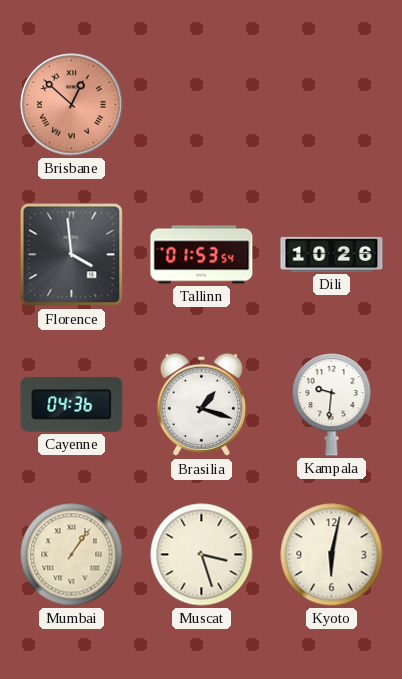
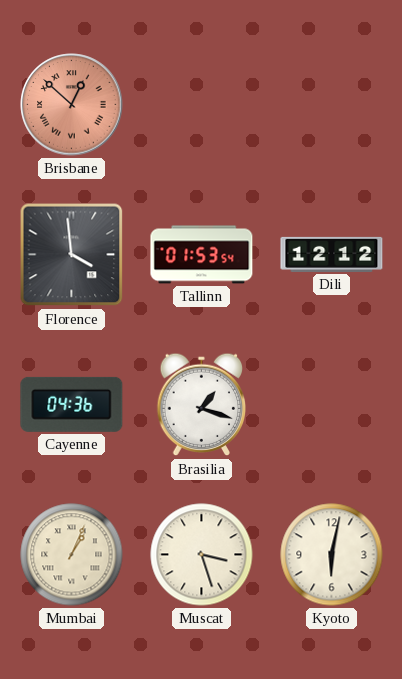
Dili: 10:26 -> 12:12 (332, 254)
Kampala: 9:31 -> none (332, 405)
Mumbai: 1:06 -> 1:04 (72, 555)
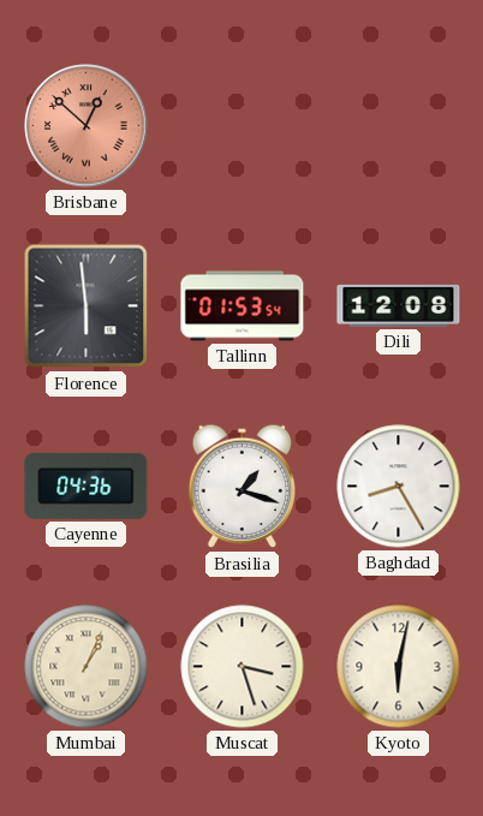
Florence: 3:59 -> 5:59 (87, 306)
Dili: 12:12 -> 12:08 (399, 305)
Baghdad: none -> 8:25 (399, 487)
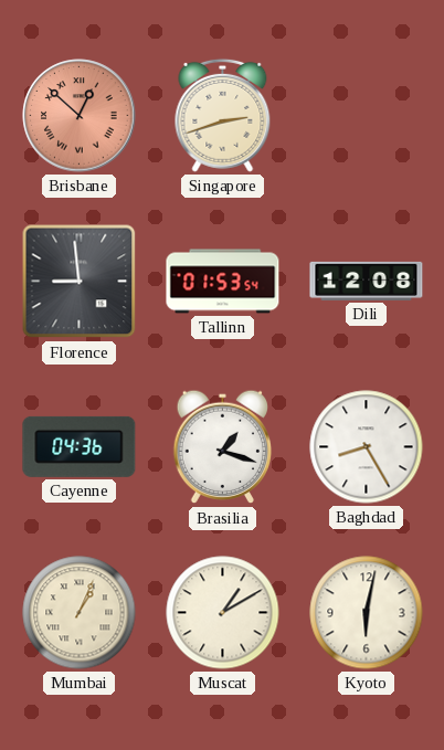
Singapore: none -> 2:42 (223, 115)
Florence: 5:59 -> 8:59 (80, 282)
Muscat: 3:27 -> 1:10 (223, 613)
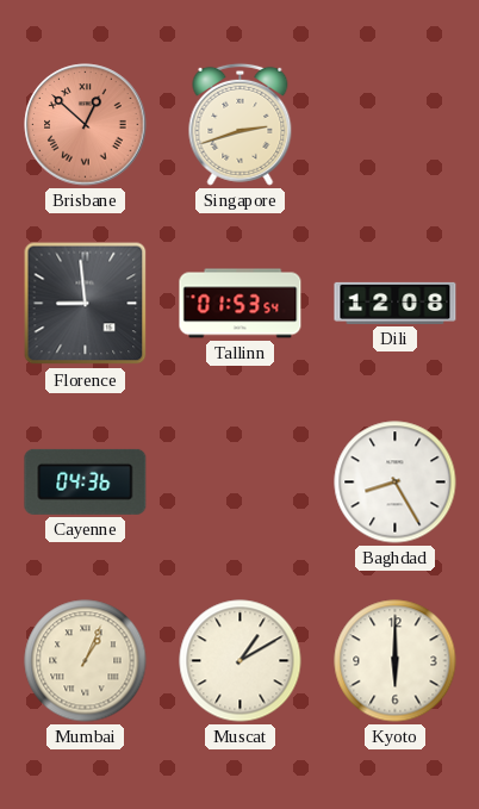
Brasilia: 1:18 -> none (223, 447)
Kyoto: 6:02 -> 6:00 (396, 661)
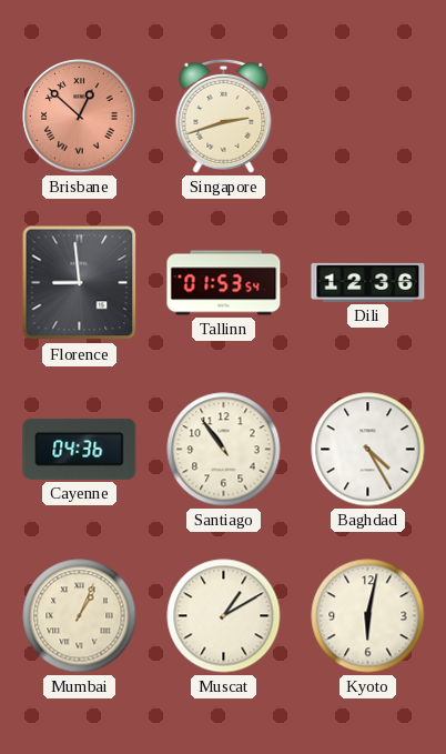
Dili: 12:08 -> 12:36 (368, 282)
Santiago: none -> 10:54 (224, 450)
Baghdad: 8:25 -> 4:25 (368, 450)
Kyoto: 6:00 -> 6:02 (368, 616)
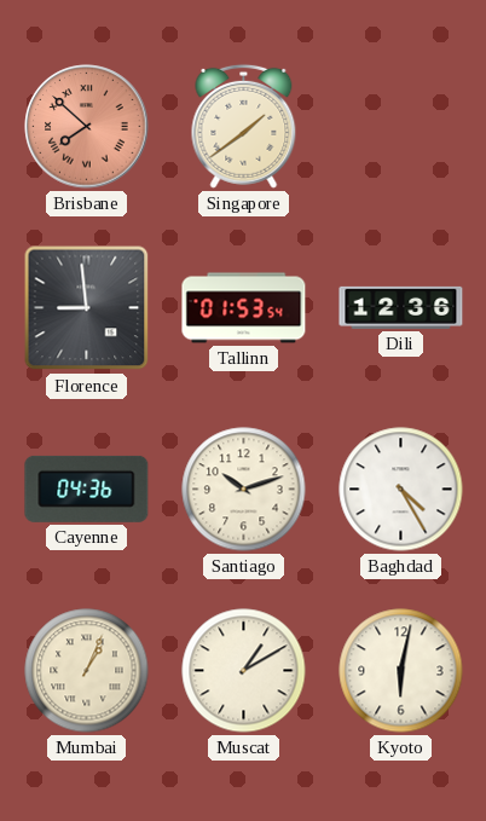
Brisbane: 12:52 -> 7:52 (87, 127)
Singapore: 2:42 -> 1:39 (244, 126)
Santiago: 10:54 -> 10:12 (244, 490)
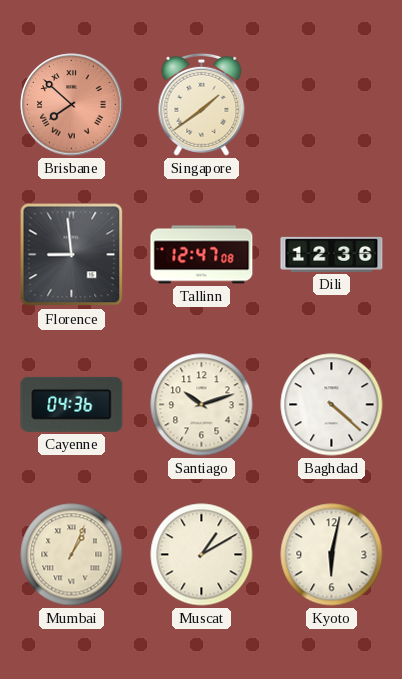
Tallinn: 01:53 -> 12:47 (202, 255)
Baghdad: 4:25 -> 4:22 (332, 405)
